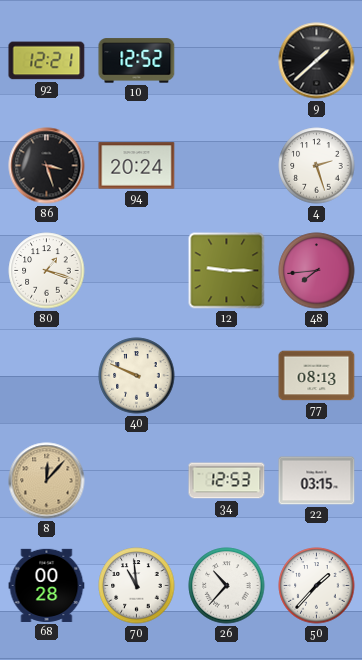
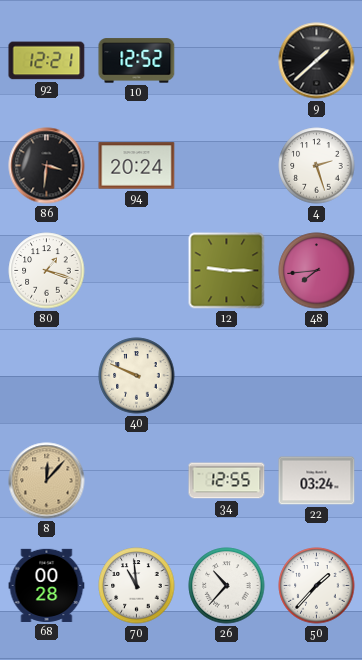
86: 3:27 -> 3:31 (47, 166)
77: 08:13 -> none (317, 376)
34: 12:53 -> 12:55 (227, 481)
22: 03:15 -> 03:24 (317, 481)
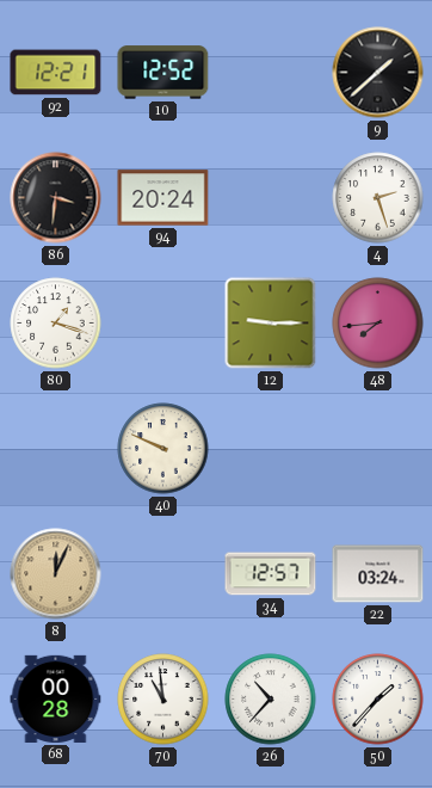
8: 12:07 -> 12:04 (56, 574)
34: 12:55 -> 12:57 (271, 574)
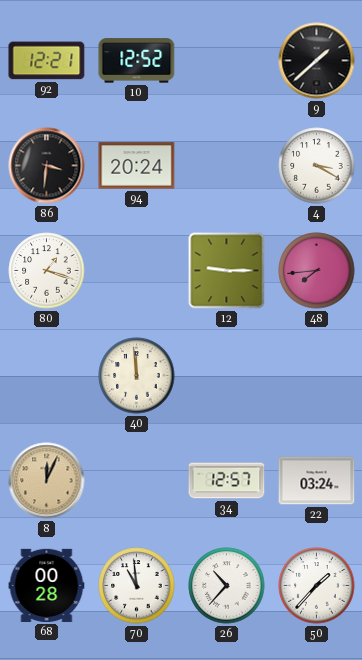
4: 2:27 -> 3:20 (317, 166)
40: 9:49 -> 11:59 (137, 376)
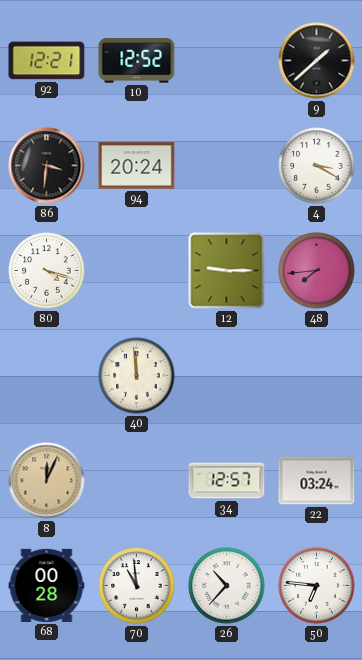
80: 1:18 -> 4:18 (47, 271)
50: 1:37 -> 6:46 (317, 586)
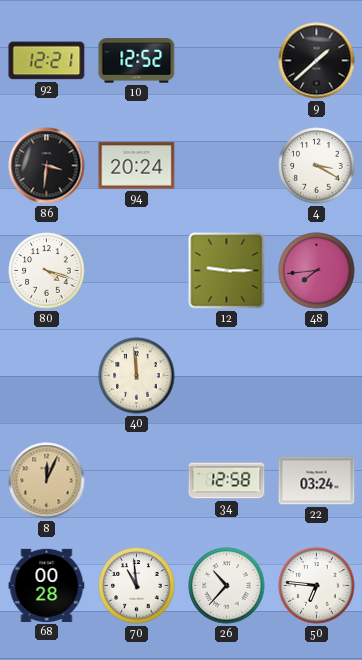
34: 12:57 -> 12:58 (227, 481)
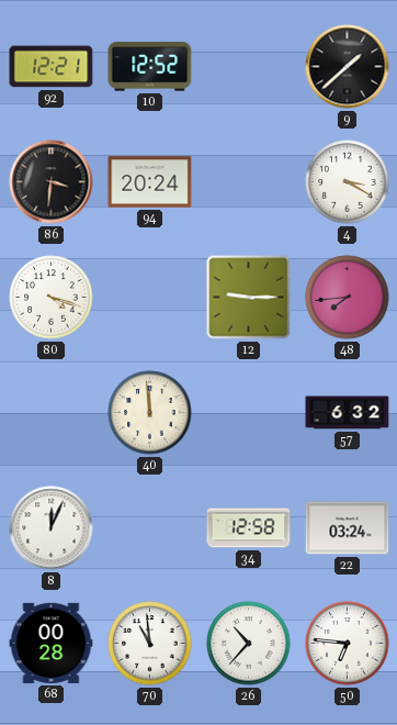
57: none -> 6:32 (348, 413)
8 dial: champagne -> white (52, 528)
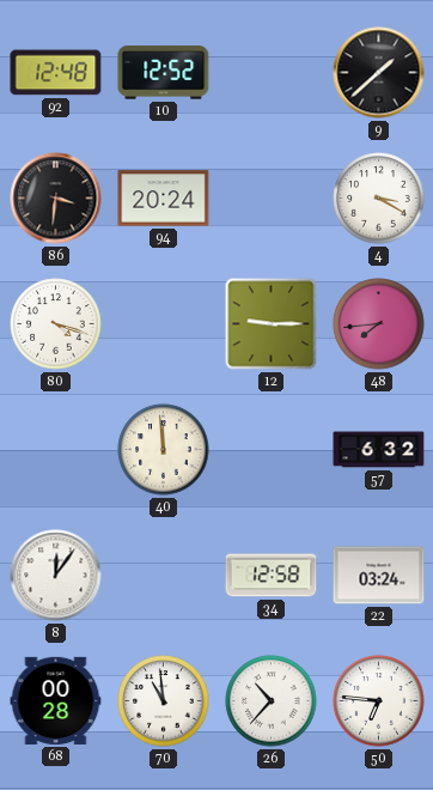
92: 12:21 -> 12:48 (56, 73)
8: 12:04 -> 12:06 (56, 576)
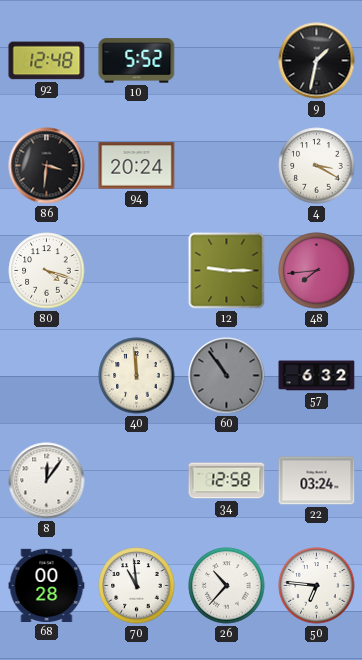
10: 12:52 -> 5:52 (137, 61)
9: 1:38 -> 1:32 (317, 61)
60: none -> 10:54 (227, 376)
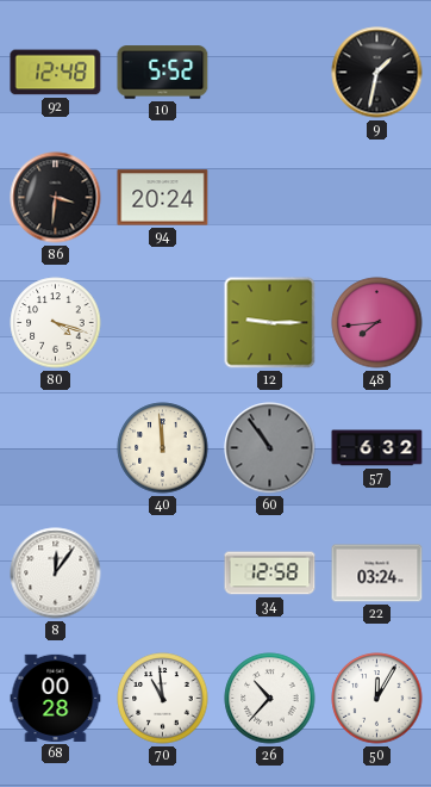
4: 3:20 -> none (317, 166)
50: 6:46 -> 12:05 (377, 699)
